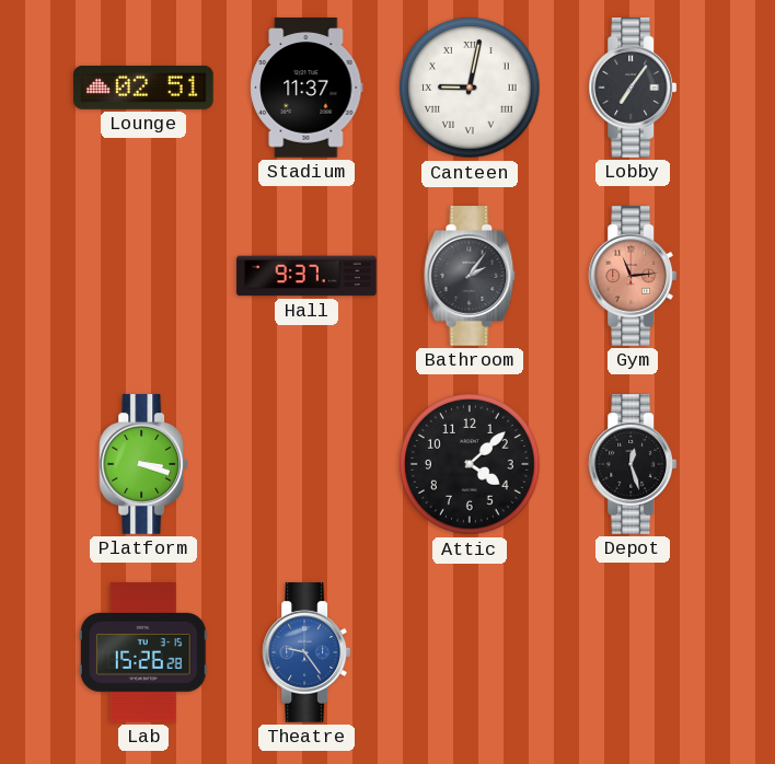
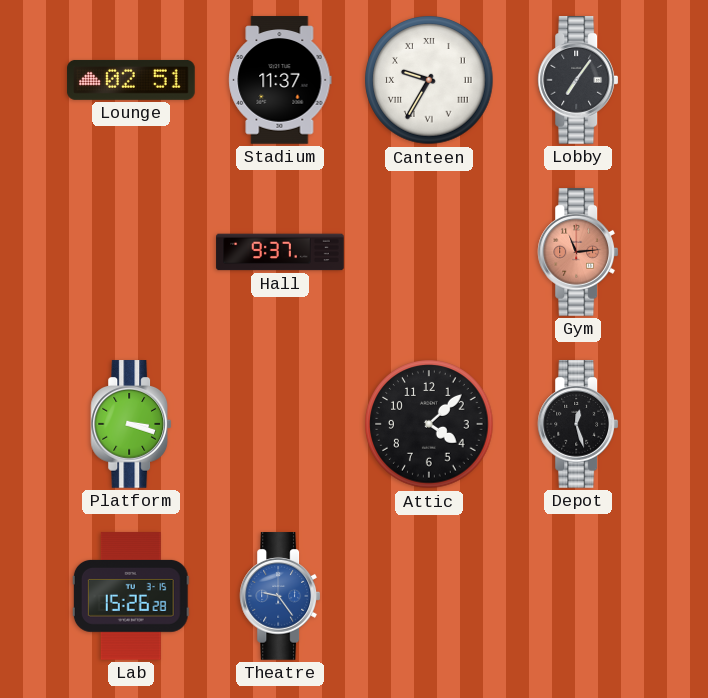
Canteen: 9:02 -> 9:35 (429, 80)
Bathroom: 2:06 -> none (470, 276)
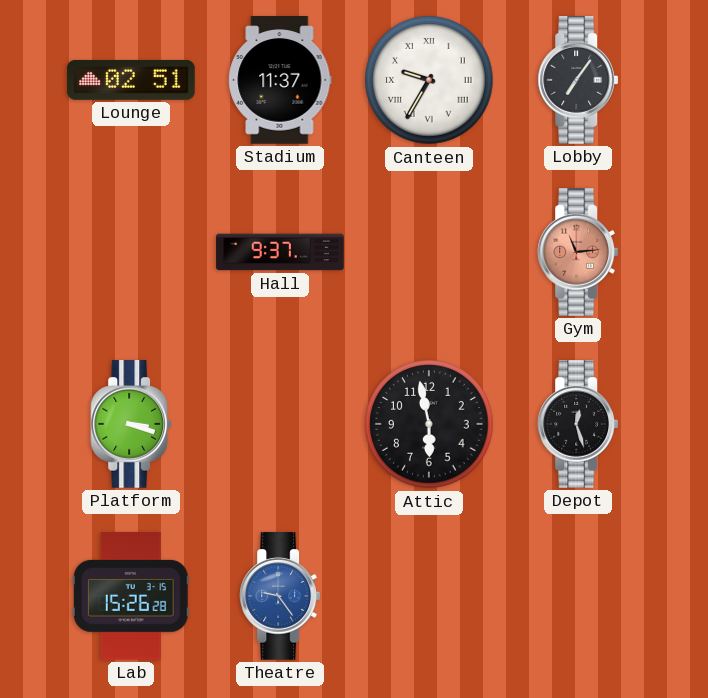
Attic: 4:08 -> 5:58 (429, 424)
